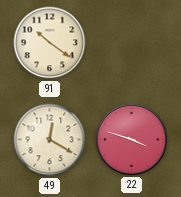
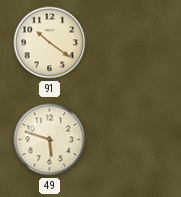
49: 12:20 -> 5:48 (50, 140)
22: 3:48 -> none (131, 139)
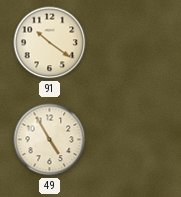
49: 5:48 -> 4:55 (50, 140)
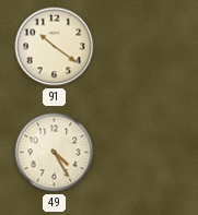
49: 4:55 -> 4:25 (55, 153)
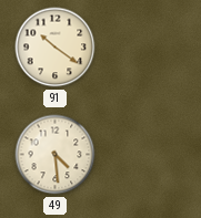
49: 4:25 -> 4:29 (56, 155)
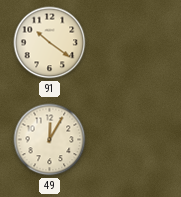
49: 4:29 -> 12:05 (50, 140)
